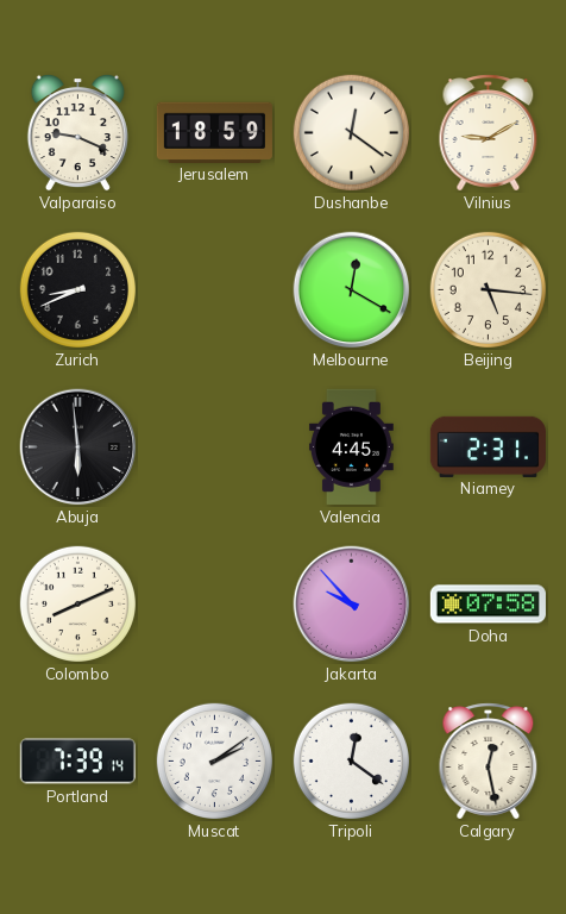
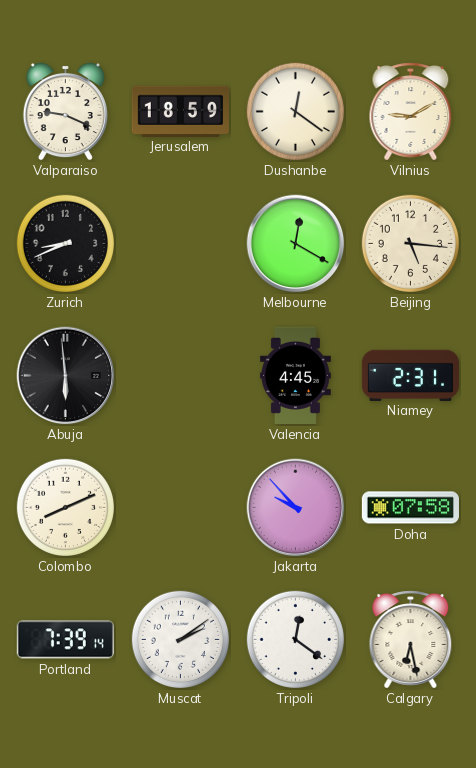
Calgary: 12:28 -> 6:28 (411, 640)
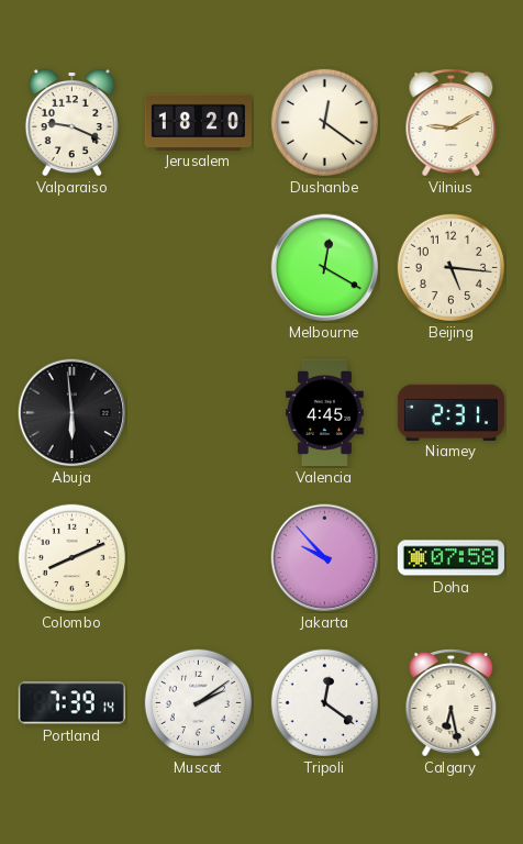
Jerusalem: 18:59 -> 18:20 (198, 122)
Zurich: 8:41 -> none (65, 243)
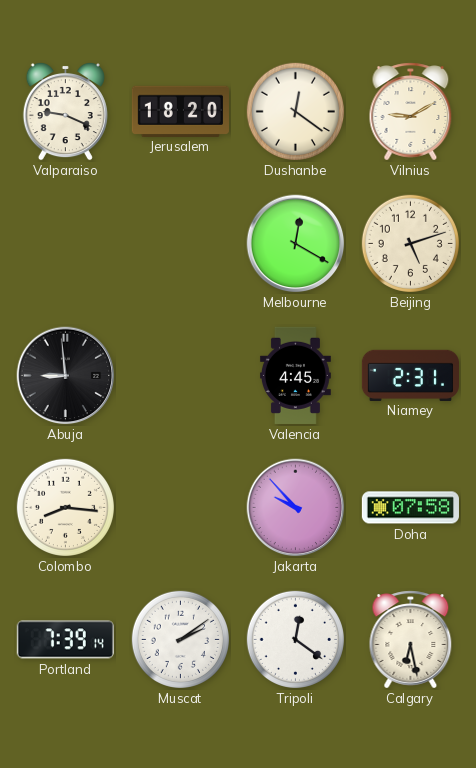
Beijing: 5:16 -> 5:12 (410, 243)
Abuja: 5:59 -> 8:59 (66, 376)
Colombo: 8:11 -> 8:16 (65, 507)
